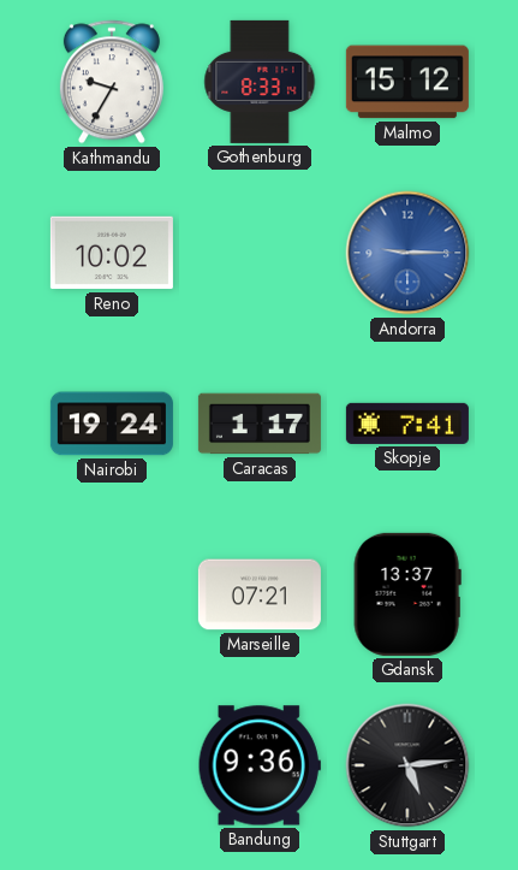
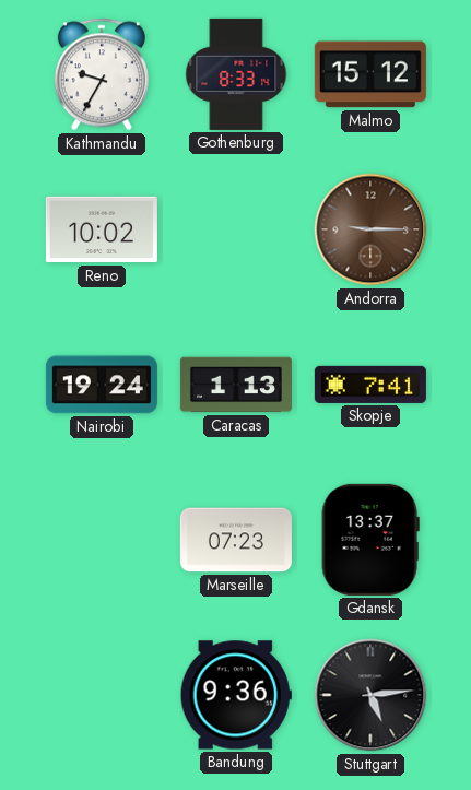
Andorra dial: blue -> brown (370, 229)
Caracas: 1:17 -> 1:13 (236, 385)
Marseille: 07:21 -> 07:23 (236, 540)
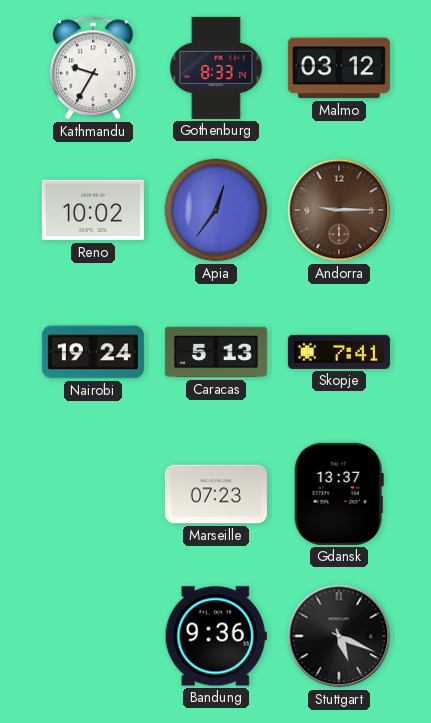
Malmo: 15:12 -> 03:12 (339, 68)
Apia: none -> 12:36 (216, 210)
Caracas: 1:13 -> 5:13 (216, 352)
Stuttgart: 5:14 -> 5:19 (339, 636)
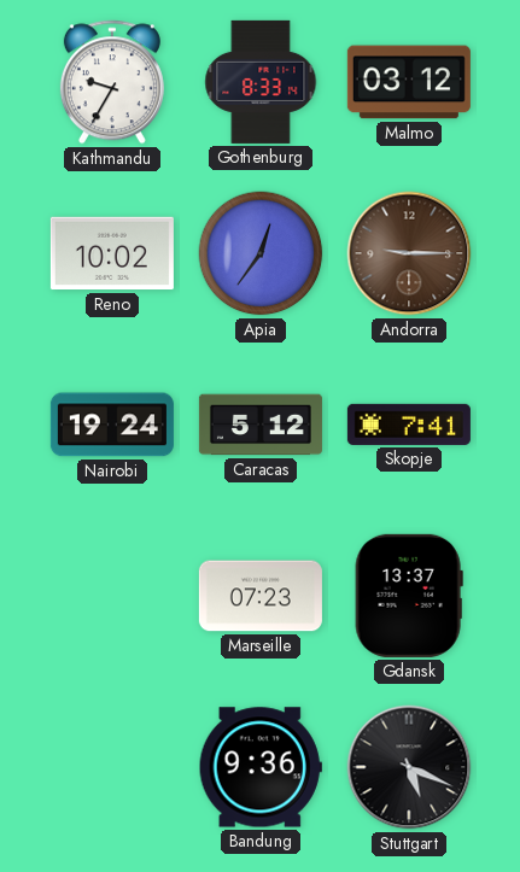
Caracas: 5:13 -> 5:12 (261, 425)
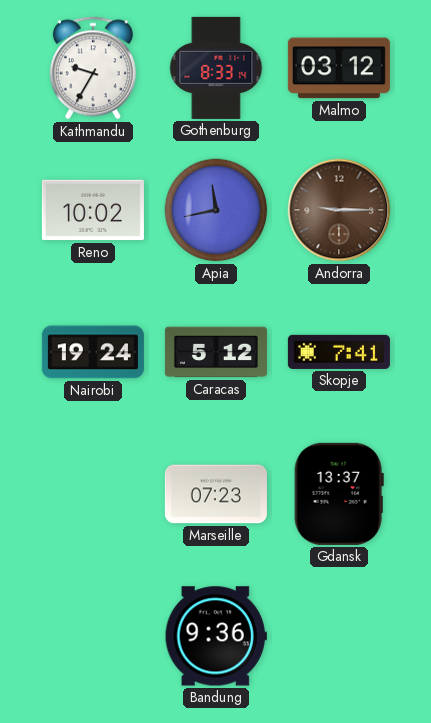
Apia: 12:36 -> 11:43 (216, 210)
Stuttgart: 5:19 -> none (409, 767)
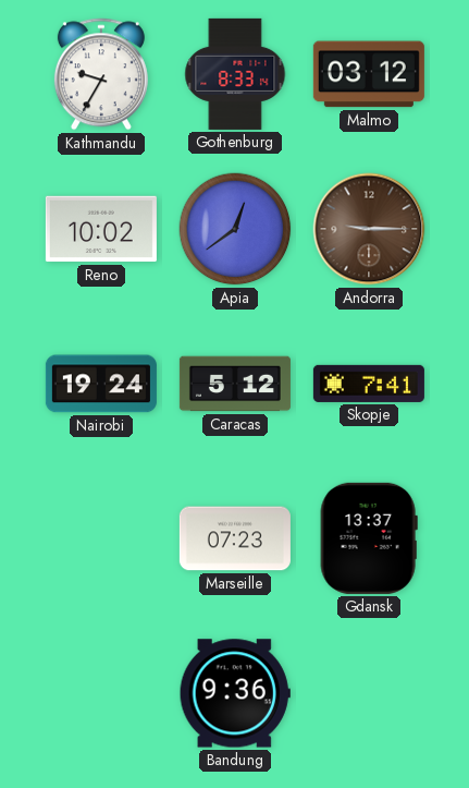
Apia: 11:43 -> 12:39 (235, 229)
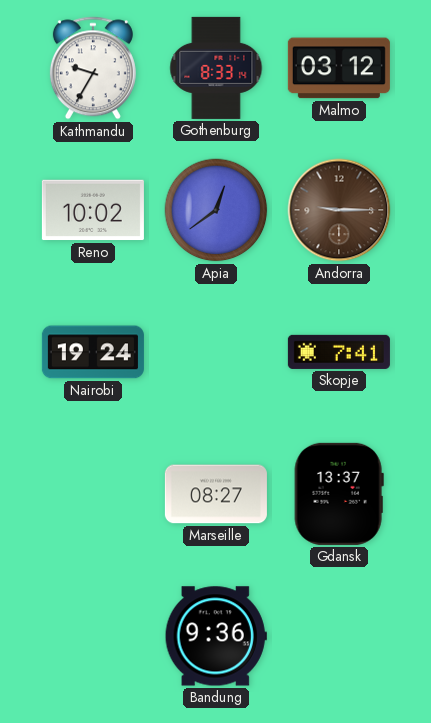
Caracas: 5:12 -> none (235, 384)
Marseille: 07:23 -> 08:27 (216, 494)
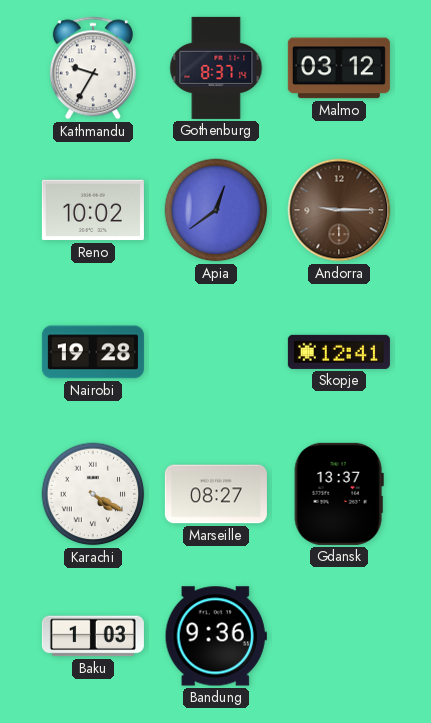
Gothenburg: 8:33 -> 8:37 (216, 68)
Nairobi: 19:24 -> 19:28 (93, 352)
Skopje: 7:41 -> 12:41 (339, 352)
Karachi: none -> 4:20 (93, 494)
Baku: none -> 1:03 (93, 636)
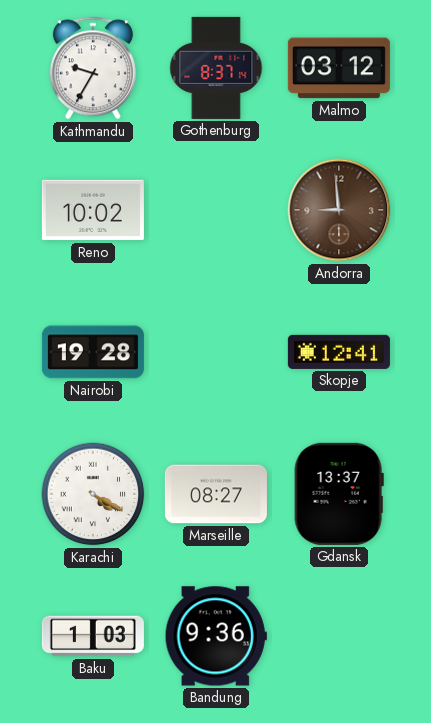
Apia: 12:39 -> none (216, 210)
Andorra: 9:15 -> 8:59 (339, 210)
